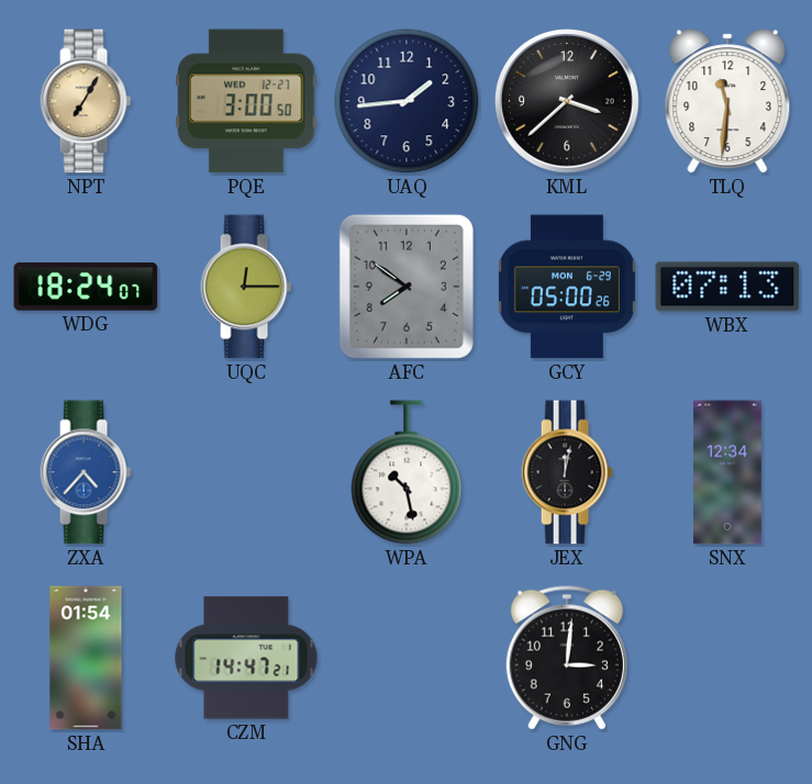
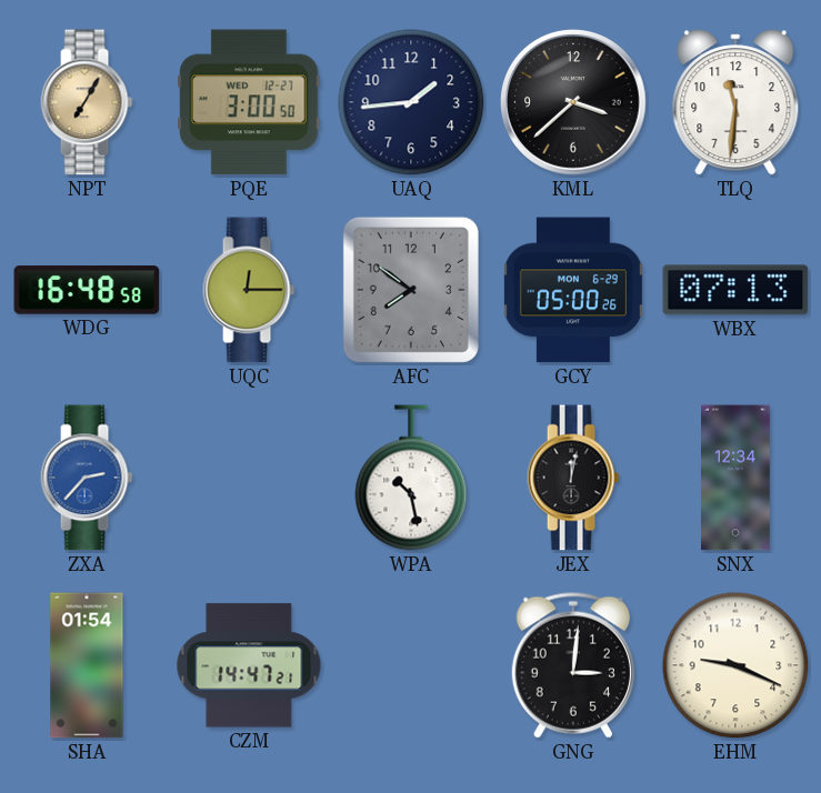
WDG: 18:24 -> 16:48 (87, 290)
ZXA: 4:37 -> 2:37 (87, 478)
EHM: none -> 9:19 (735, 665)
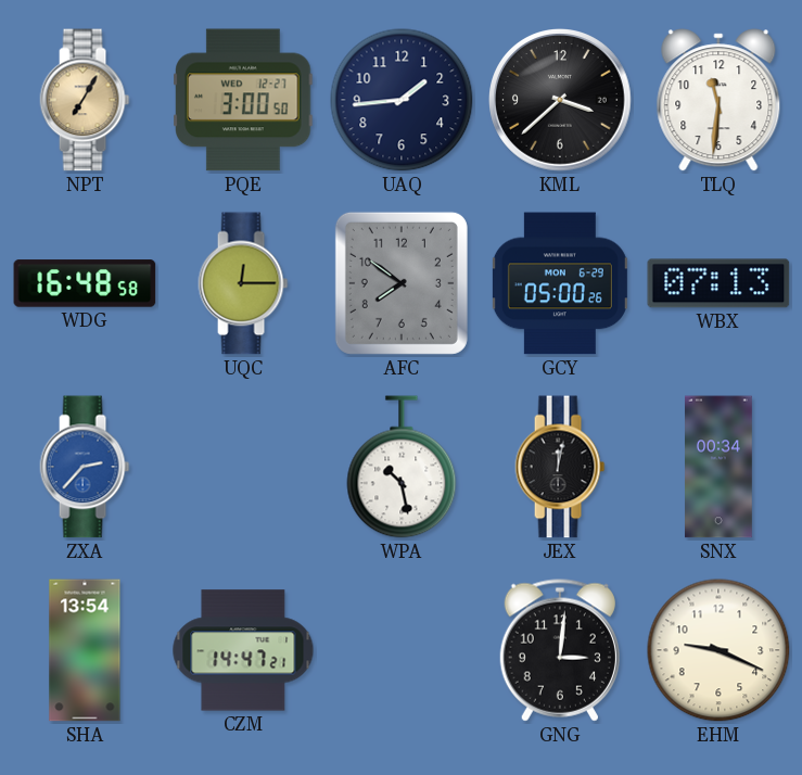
SNX: 12:34 -> 00:34 (720, 467)
SHA: 01:54 -> 13:54 (85, 650)
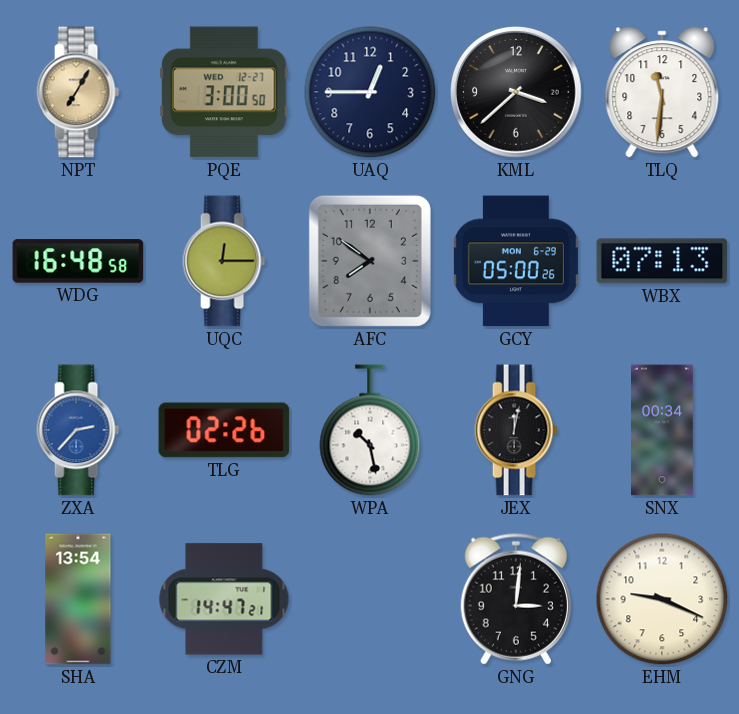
UAQ: 1:44 -> 12:45 (370, 92)
TLG: none -> 02:26 (224, 430)
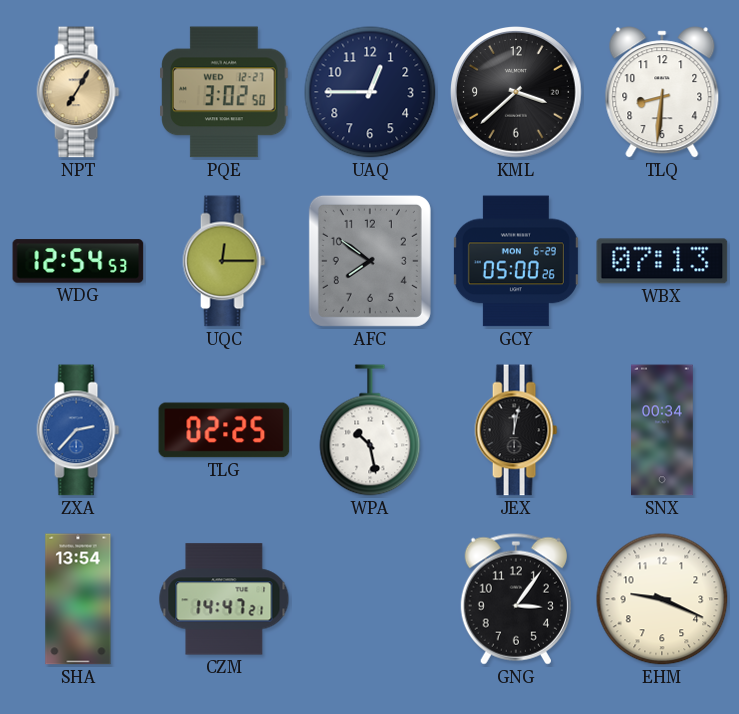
PQE: 3:00 -> 3:02 (224, 92)
TLQ: 11:31 -> 8:31 (662, 92)
WDG: 16:48 -> 12:54 (78, 261)
TLG: 02:26 -> 02:25 (224, 430)
GNG: 3:01 -> 3:06 (516, 599)
